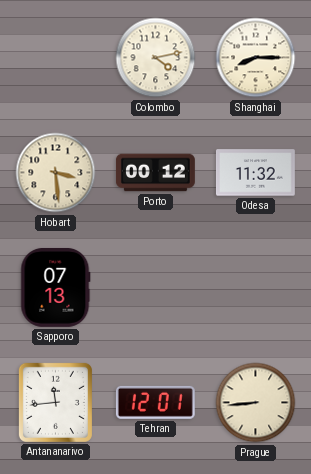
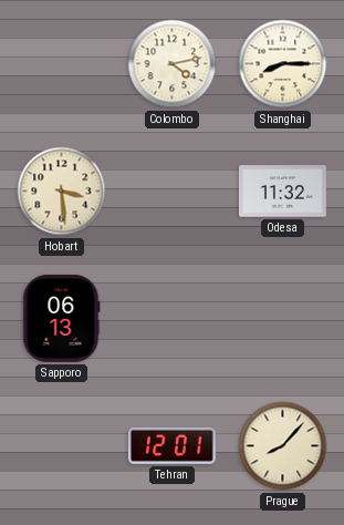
Porto: 00:12 -> none (155, 173)
Sapporo: 07:13 -> 06:13 (62, 318)
Antananarivo: 11:44 -> none (55, 402)
Prague: 8:44 -> 8:07 (283, 446)
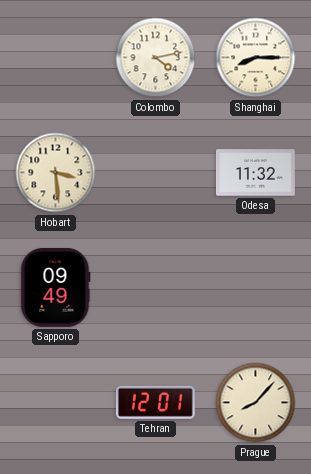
Sapporo: 06:13 -> 09:49 (56, 287)
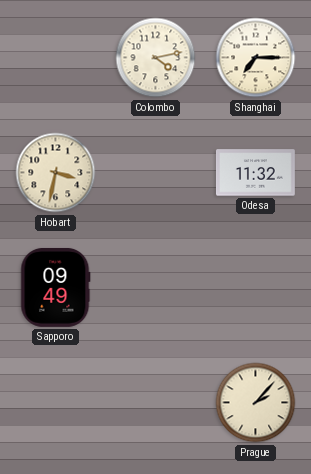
Shanghai: 8:15 -> 7:15 (256, 58)
Hobart: 3:29 -> 3:32 (56, 173)
Tehran: 12:01 -> none (155, 402)
Prague: 8:07 -> 2:07 (256, 403)
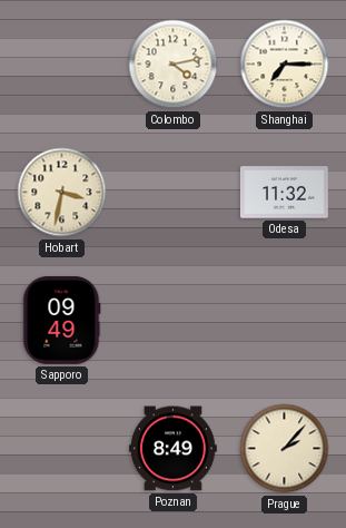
Poznan: none -> 8:49 (172, 449)
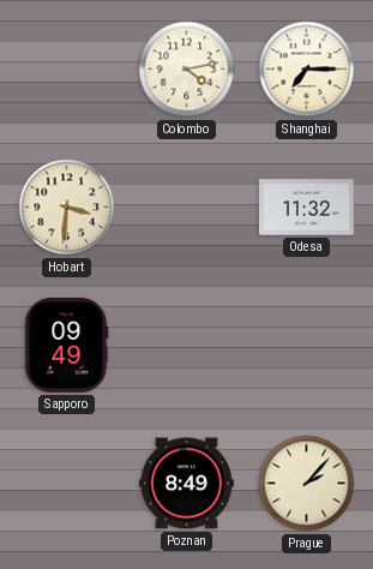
Hobart: 3:32 -> 3:31 (67, 208)
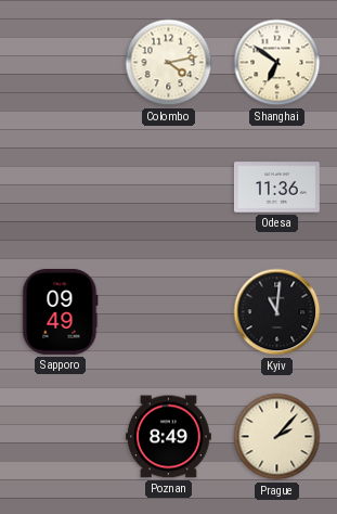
Shanghai: 7:15 -> 6:51 (277, 63)
Hobart: 3:31 -> none (67, 208)
Odesa: 11:32 -> 11:36 (276, 188)
Kyiv: none -> 11:01 (277, 312)
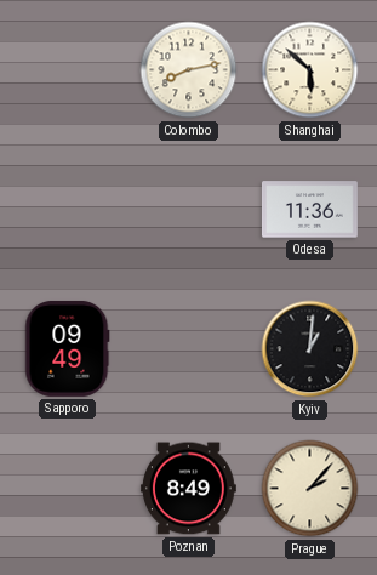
Colombo: 4:13 -> 8:13 (189, 70)
Shanghai: 6:51 -> 5:52 (310, 70)
Kyiv: 11:01 -> 1:01 (310, 349)
